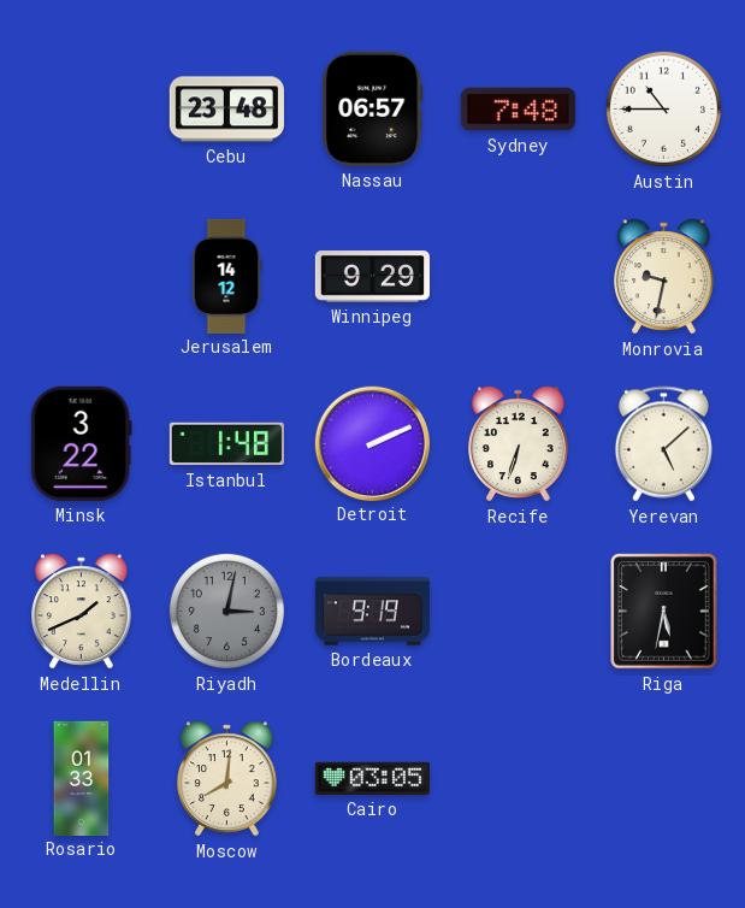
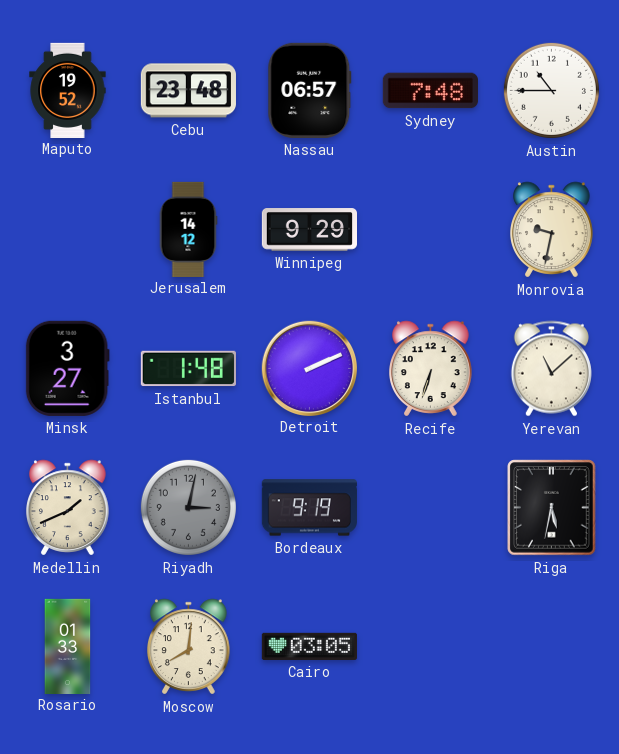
Maputo: none -> 19:52 (68, 90)
Minsk: 3:22 -> 3:27 (67, 368)
Yerevan: 5:08 -> 11:08 (551, 369)
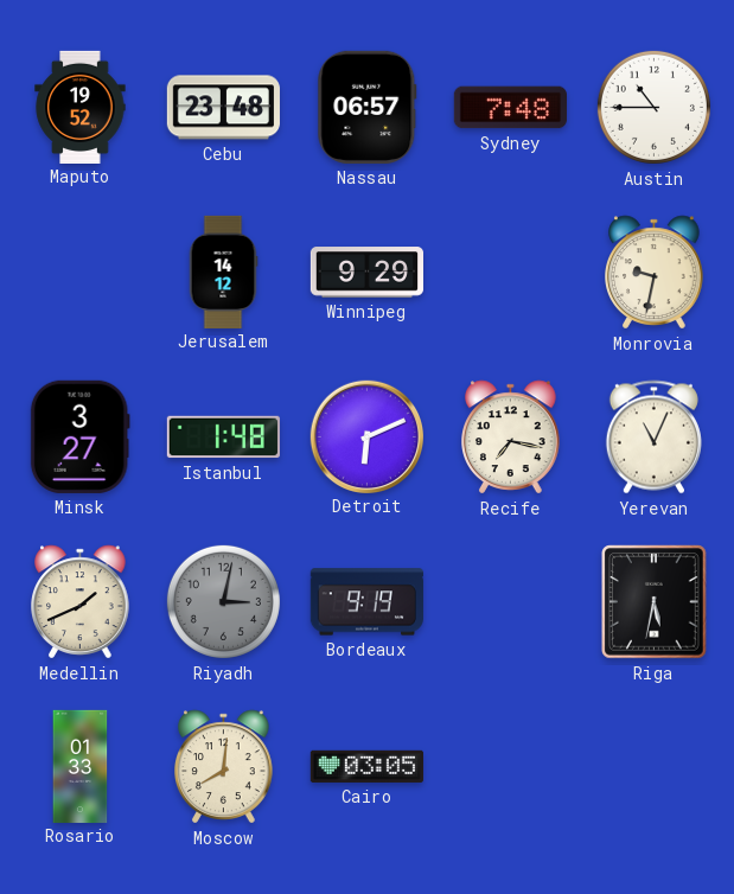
Detroit: 2:11 -> 6:11 (366, 436)
Recife: 6:33 -> 7:17 (511, 438)
Yerevan: 11:08 -> 11:04 (653, 438)
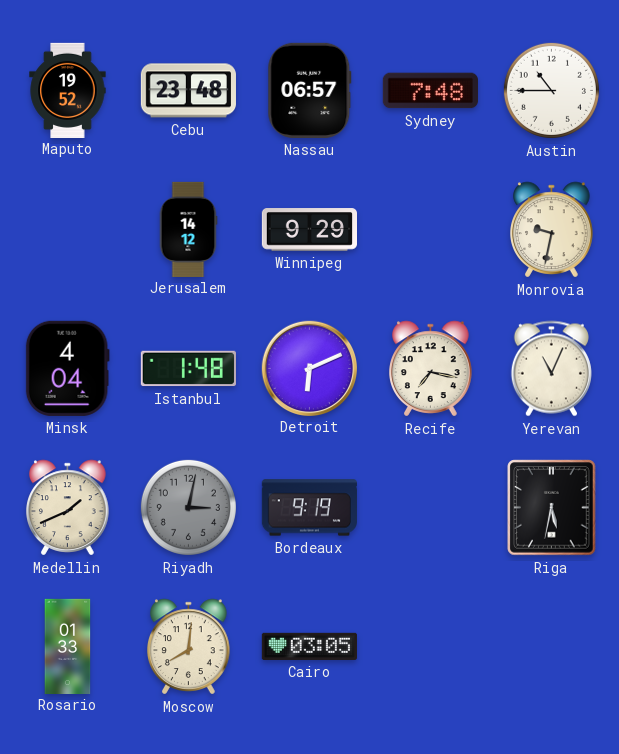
Minsk: 3:27 -> 4:04 (67, 368)
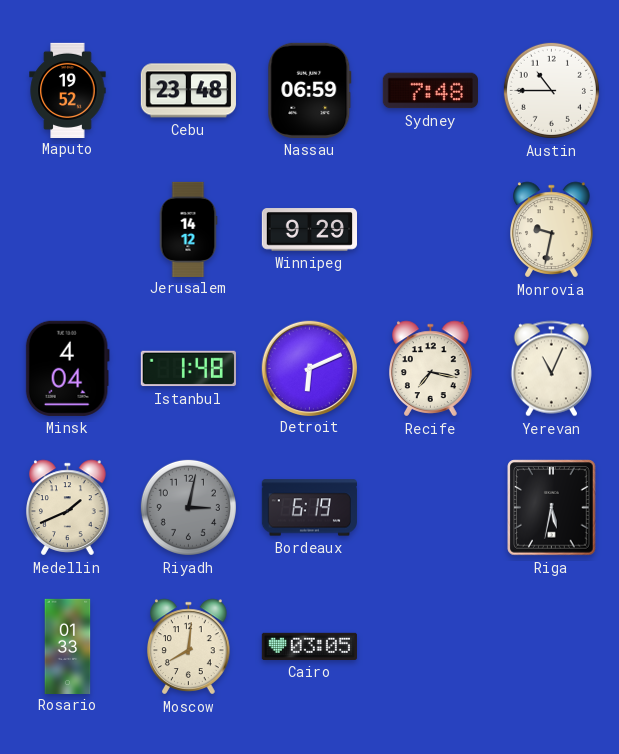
Nassau: 06:57 -> 06:59 (310, 90)
Bordeaux: 9:19 -> 6:19 (309, 508)
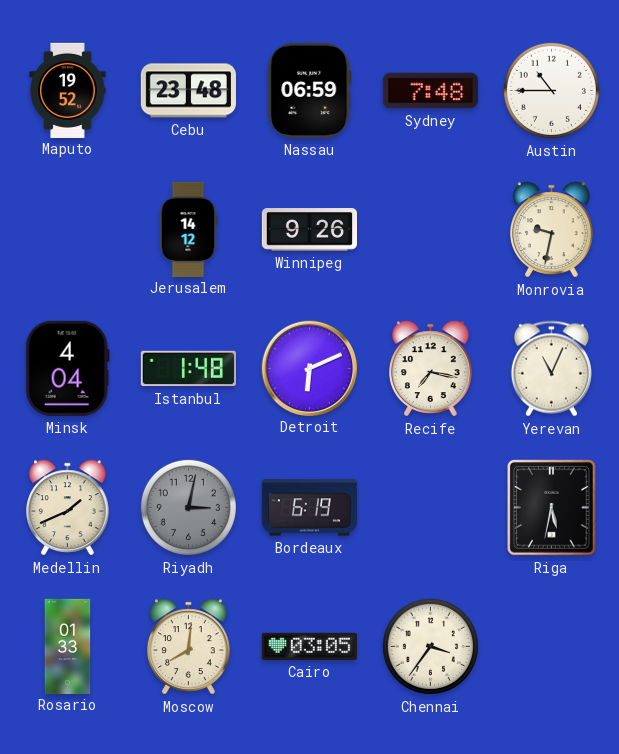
Winnipeg: 9:29 -> 9:26 (309, 230)
Chennai: none -> 3:36 (430, 646)
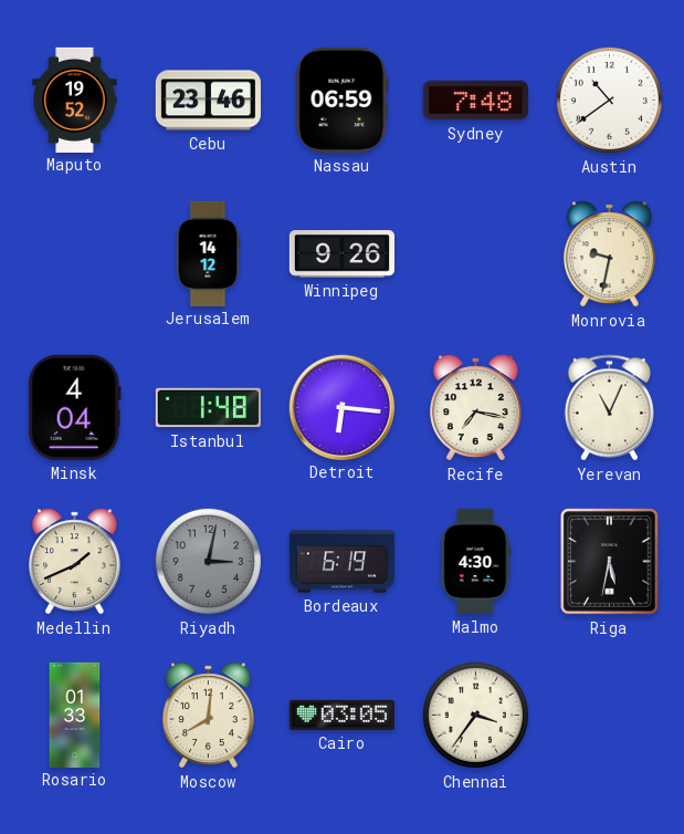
Cebu: 23:48 -> 23:46 (208, 101)
Austin: 10:45 -> 10:39 (609, 100)
Detroit: 6:11 -> 6:16 (341, 407)
Malmo: none -> 4:30 (476, 561)
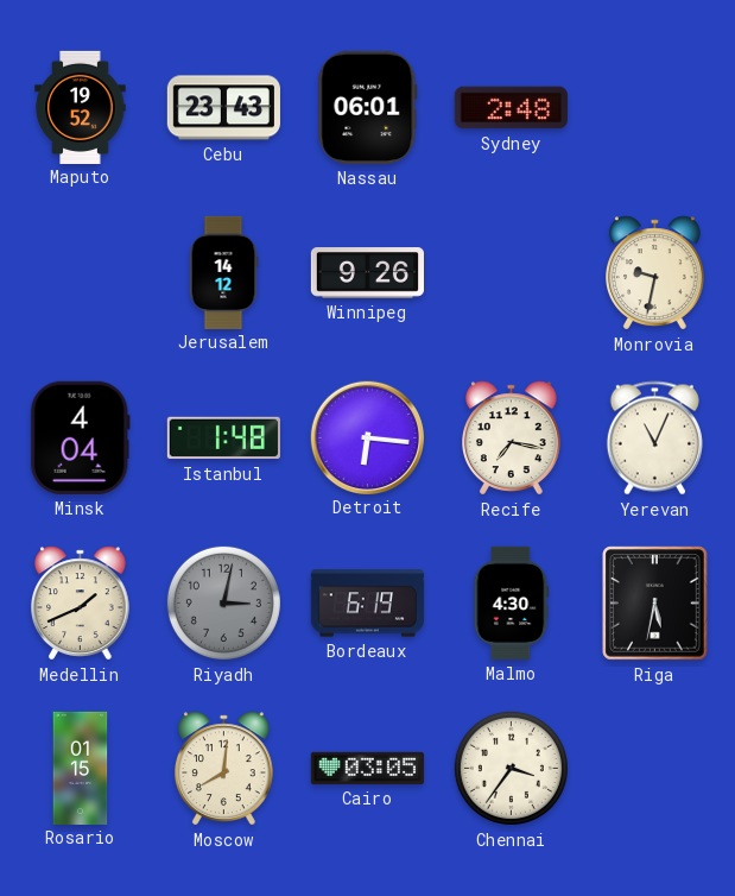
Cebu: 23:46 -> 23:43 (223, 108)
Nassau: 06:59 -> 06:01 (368, 107)
Sydney: 7:48 -> 2:48 (511, 108)
Austin: 10:39 -> none (609, 100)
Rosario: 01:33 -> 01:15 (81, 768)
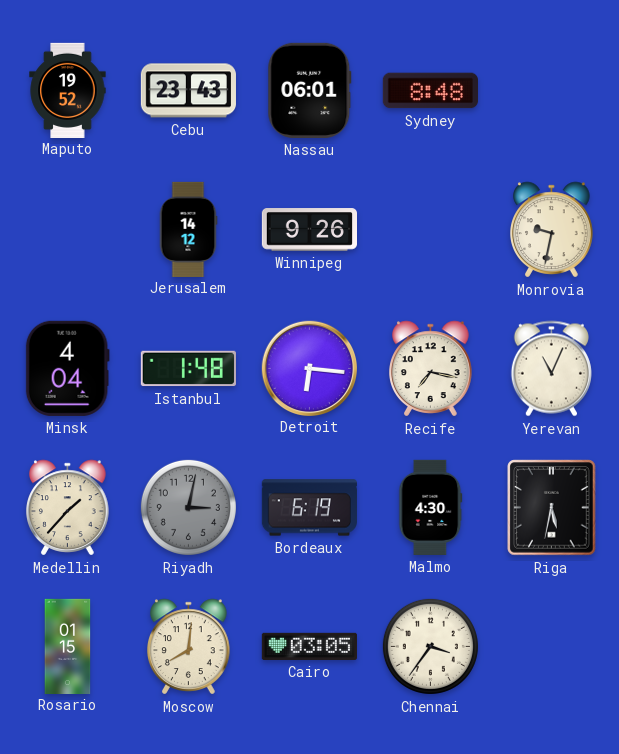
Sydney: 2:48 -> 8:48 (430, 91)
Medellin: 1:41 -> 1:37 (68, 508)
